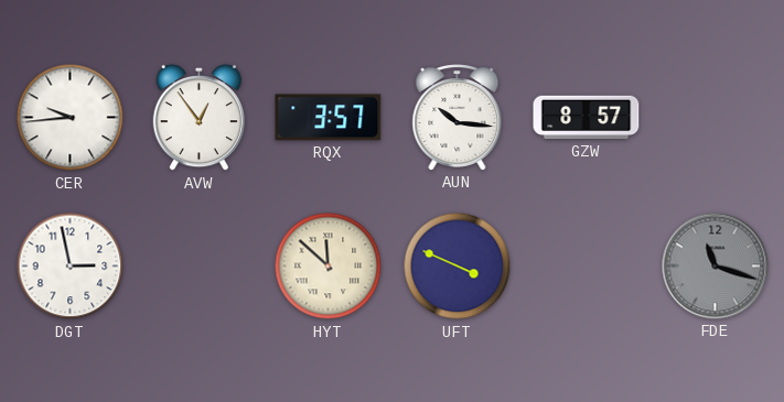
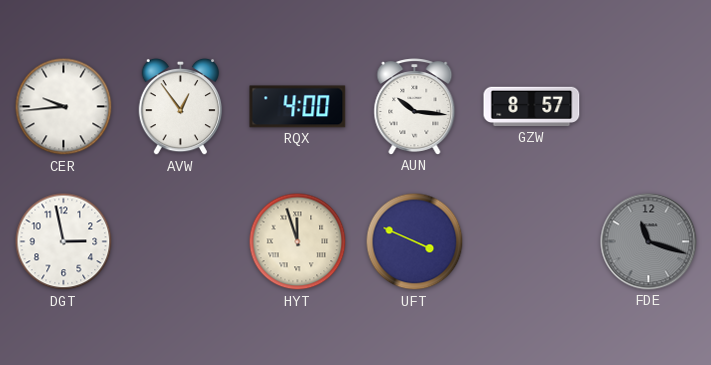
RQX: 3:57 -> 4:00 (298, 107)
HYT: 11:52 -> 11:57 (298, 242)
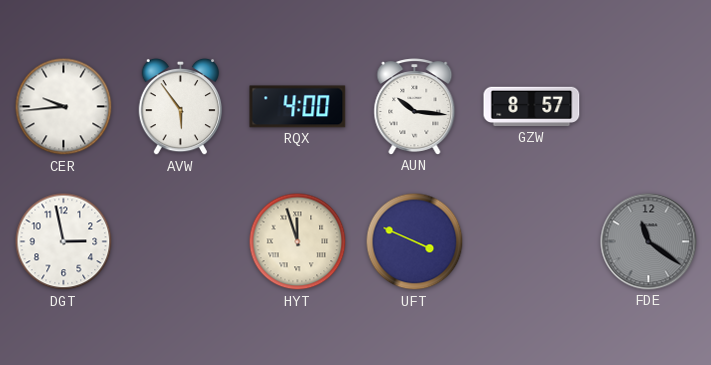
AVW: 12:54 -> 5:54 (180, 107)
FDE: 11:18 -> 11:21 (649, 242)
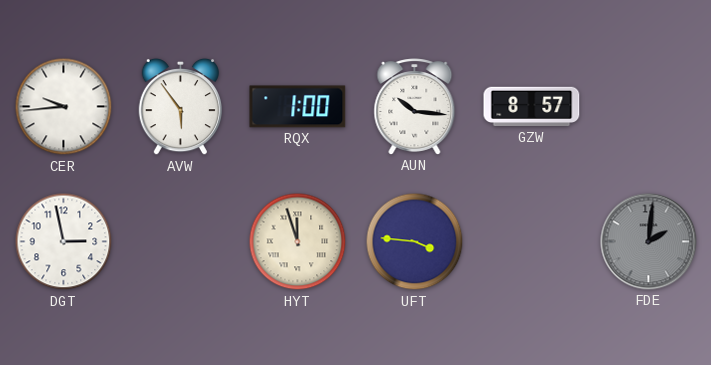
RQX: 4:00 -> 1:00 (298, 107)
UFT: 3:49 -> 3:46 (415, 242)
FDE: 11:21 -> 2:01 (649, 242)
